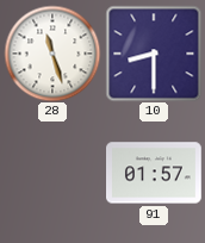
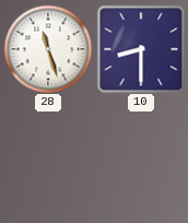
91: 01:57 -> none (155, 173)
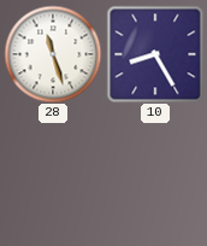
10: 8:30 -> 8:25 (155, 54)
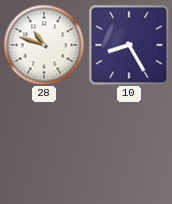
28: 11:27 -> 10:48 (44, 45)
